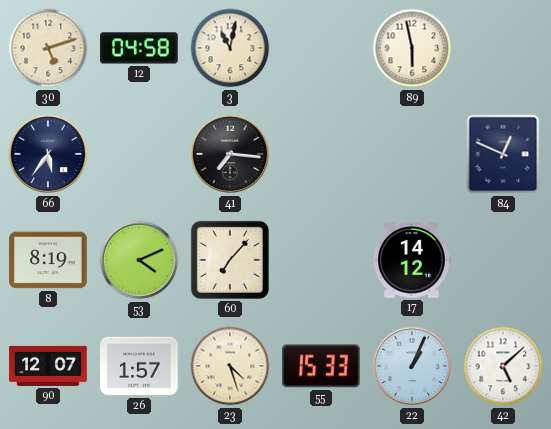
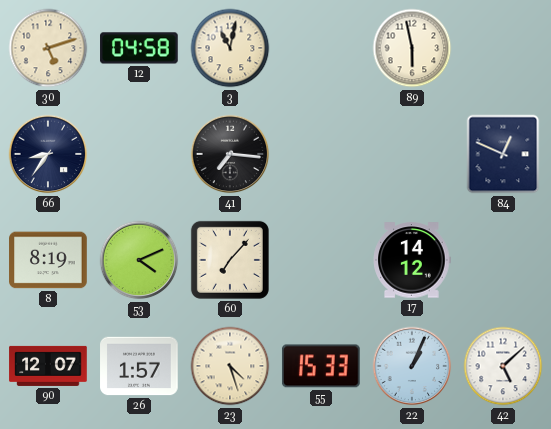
66: 5:36 -> 8:36 (48, 154)
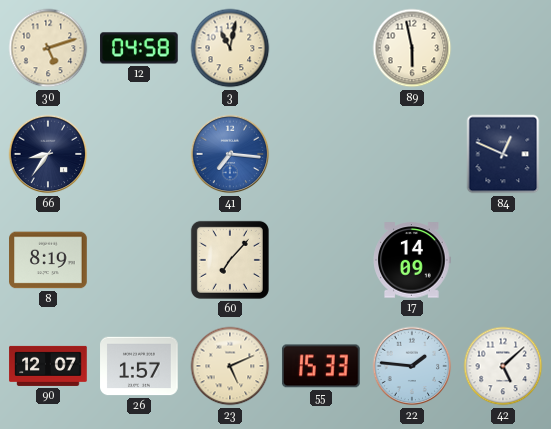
41 dial: black -> blue (230, 154)
53: 4:11 -> none (139, 260)
17: 14:12 -> 14:09 (412, 260)
23: 4:27 -> 5:11 (230, 366)
22: 1:04 -> 1:46 (412, 366)
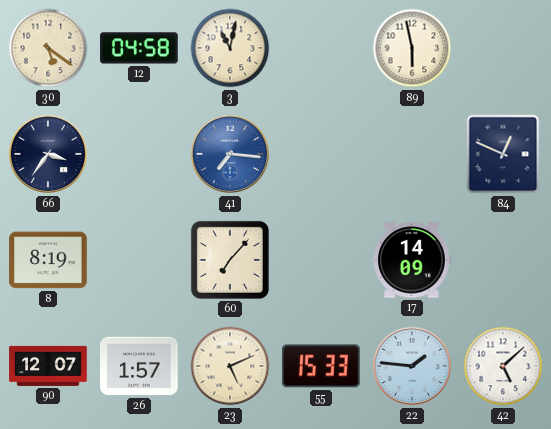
30: 5:12 -> 5:21 (48, 48)
66: 8:36 -> 3:36 (48, 154)
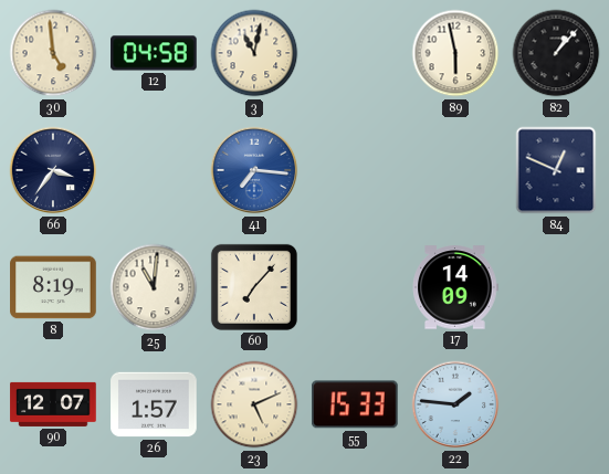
30: 5:21 -> 4:59 (53, 53)
82: none -> 1:07 (556, 53)
25: none -> 11:01 (154, 287)
42: 5:08 -> none (503, 366)
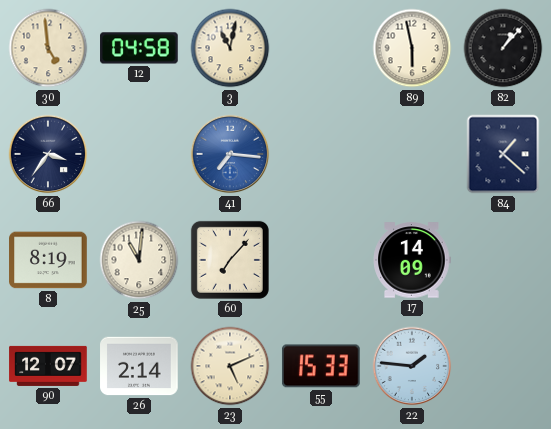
84: 12:49 -> 1:22 (503, 154)
26: 1:57 -> 2:14 (139, 366)
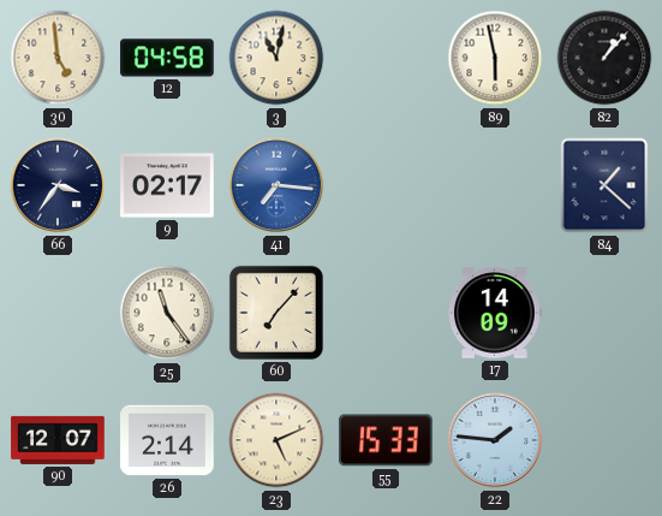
9: none -> 02:17 (167, 185)
8: 8:19 -> none (48, 260)
25: 11:01 -> 11:24 (167, 313)
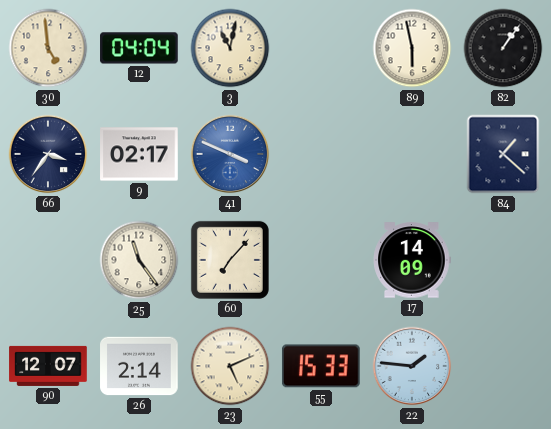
12: 04:58 -> 04:04 (139, 48)
82: 1:07 -> 1:06 (503, 48)
41: 7:16 -> 3:49 (230, 154)
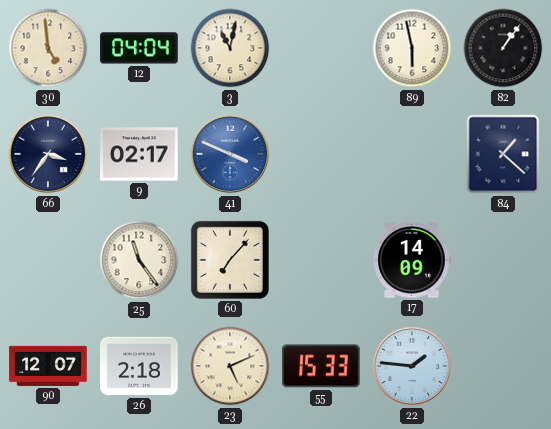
26: 2:14 -> 2:18 (139, 366)
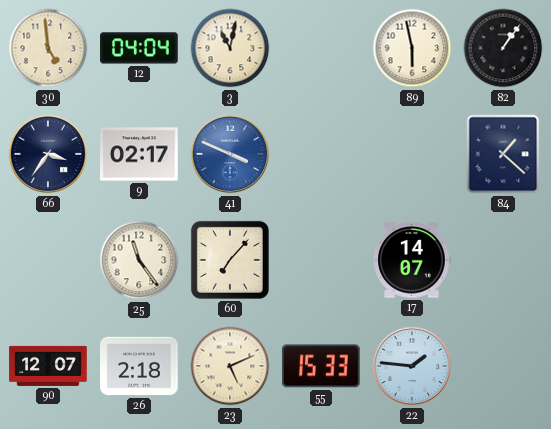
17: 14:09 -> 14:07 (412, 260)
